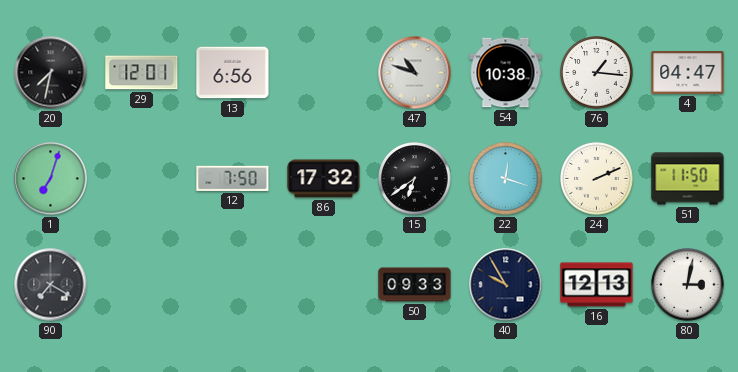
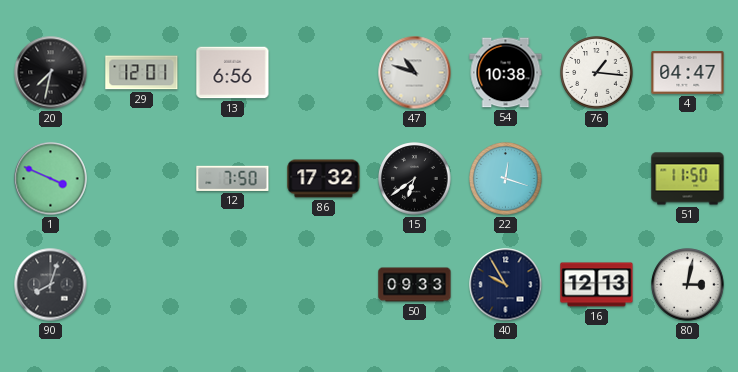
1: 7:03 -> 3:49 (51, 179)
24: 2:11 -> none (597, 179)
90: 7:20 -> 8:03 (51, 285)
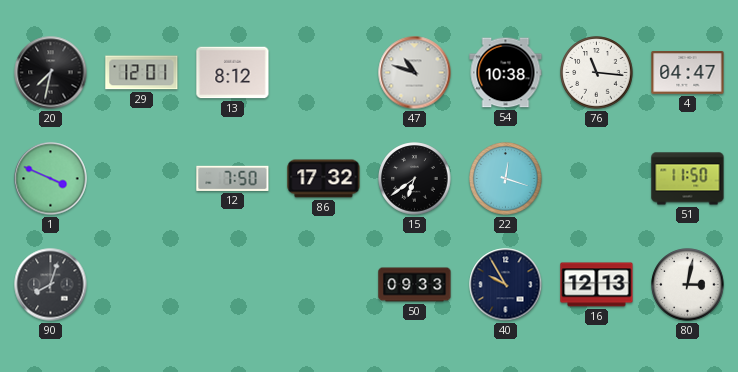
13: 6:56 -> 8:12 (233, 73)
76: 1:16 -> 11:16 (597, 73)
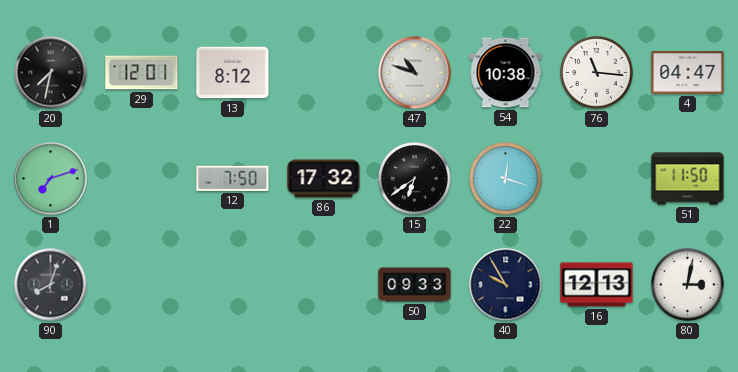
1: 3:49 -> 7:12 (51, 179)
